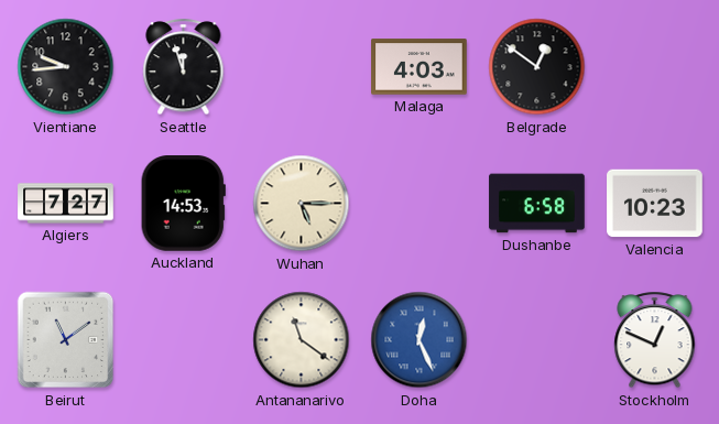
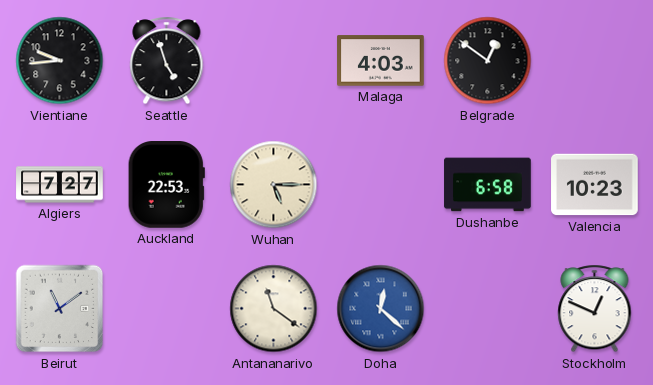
Seattle: 11:57 -> 4:57 (167, 61)
Auckland: 14:53 -> 22:53 (166, 185)
Doha: 12:26 -> 12:22 (381, 309)
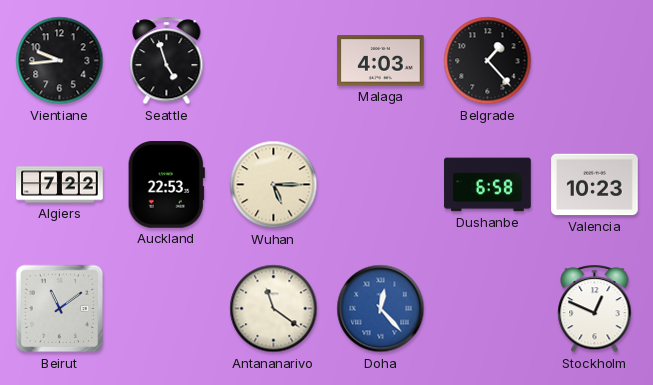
Belgrade: 12:51 -> 1:23 (488, 61)
Algiers: 7:27 -> 7:22 (60, 185)
Doha: 12:22 -> 12:23 (381, 309)
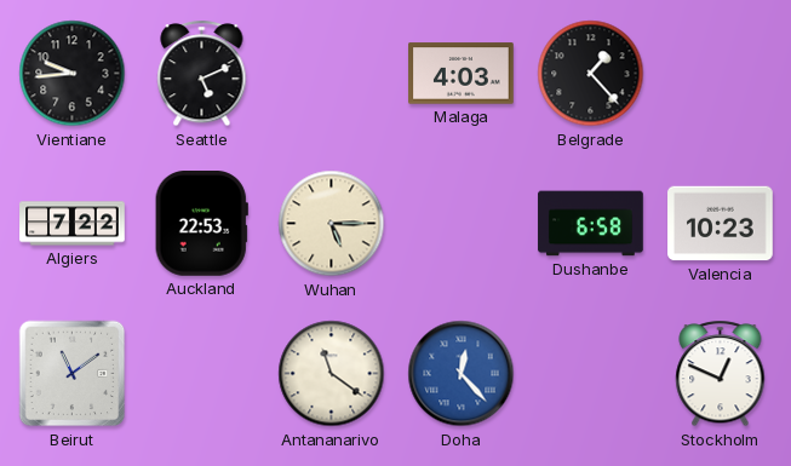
Seattle: 4:57 -> 5:11 (202, 74)
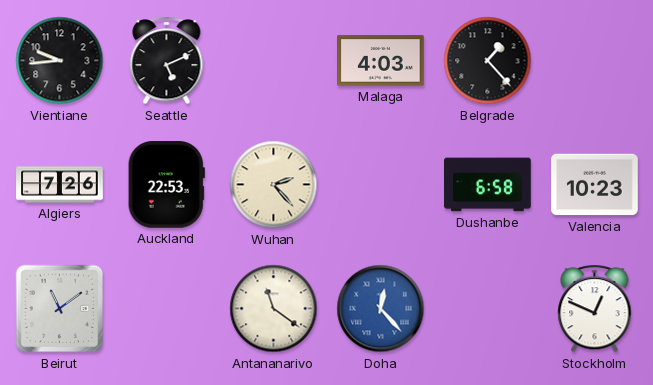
Algiers: 7:22 -> 7:26 (60, 185)
Wuhan: 5:15 -> 2:23 (274, 185)
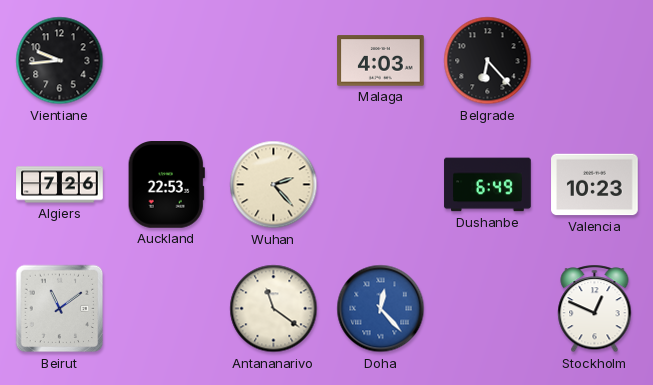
Seattle: 5:11 -> none (167, 61)
Belgrade: 1:23 -> 6:23 (488, 61)
Dushanbe: 6:58 -> 6:49 (488, 185)
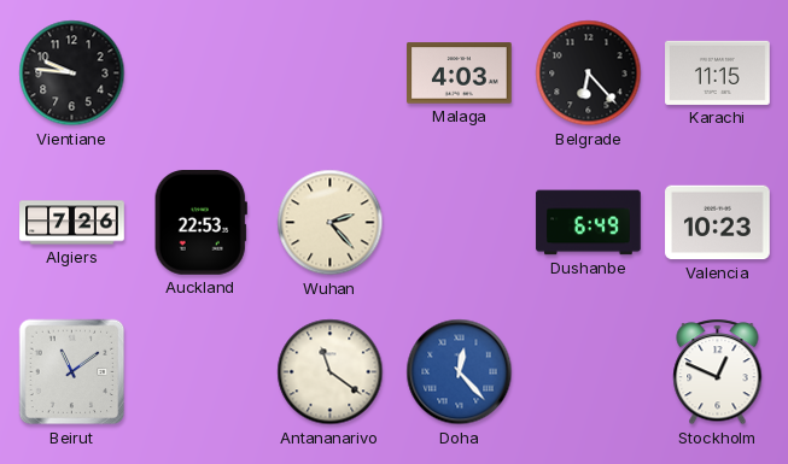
Vientiane: 9:44 -> 9:46 (72, 74)
Karachi: none -> 11:15 (718, 72)
